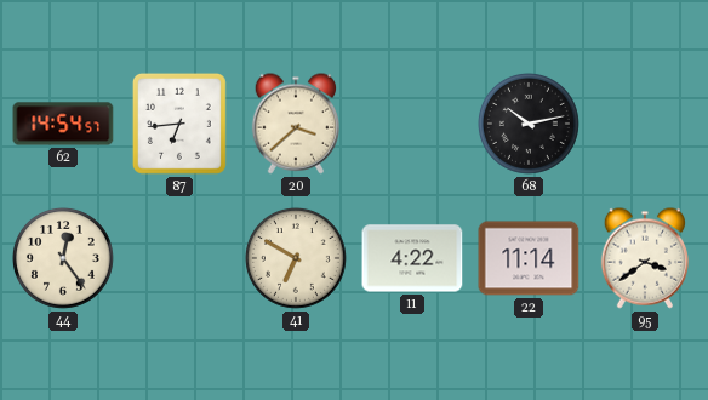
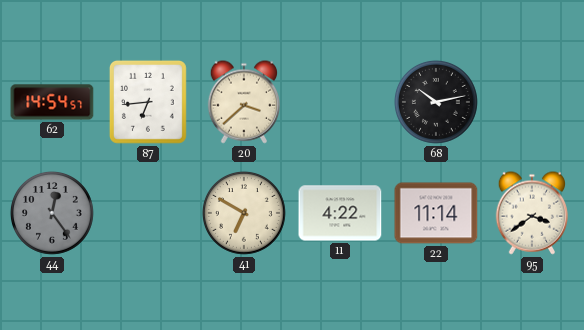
44 dial: cream -> grey (52, 213)
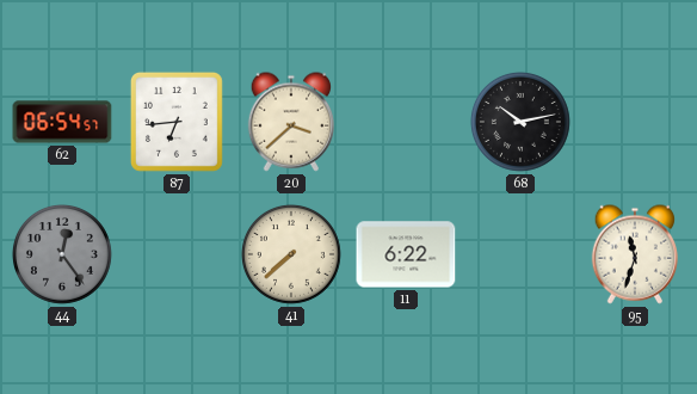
62: 14:54 -> 06:54 (62, 122)
41: 6:50 -> 7:38 (291, 254)
11: 4:22 -> 6:22 (406, 254)
22: 11:14 -> none (436, 213)
95: 3:39 -> 11:33 (634, 254)
